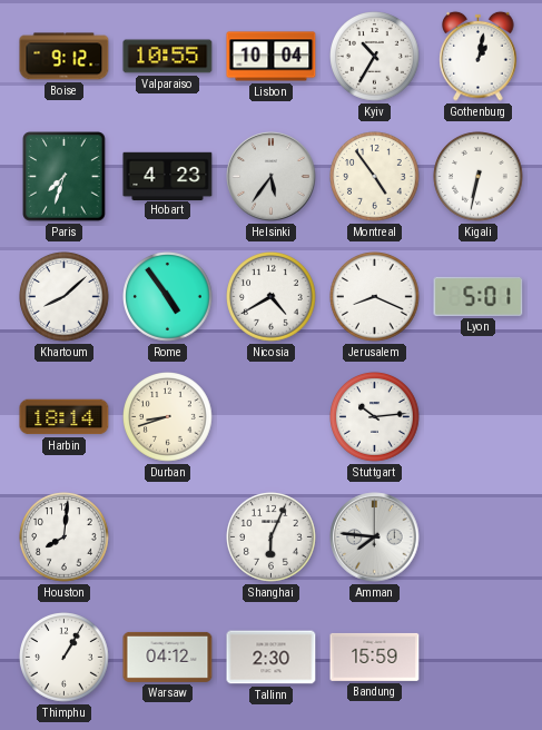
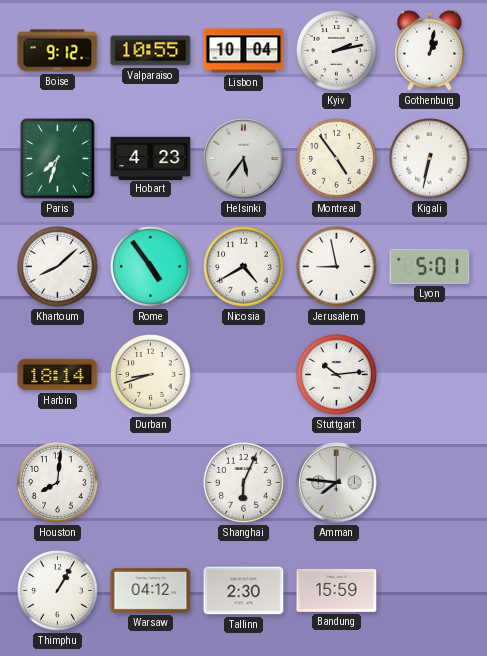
Kyiv: 10:35 -> 2:13 (337, 51)
Jerusalem: 8:19 -> 8:58 (337, 267)
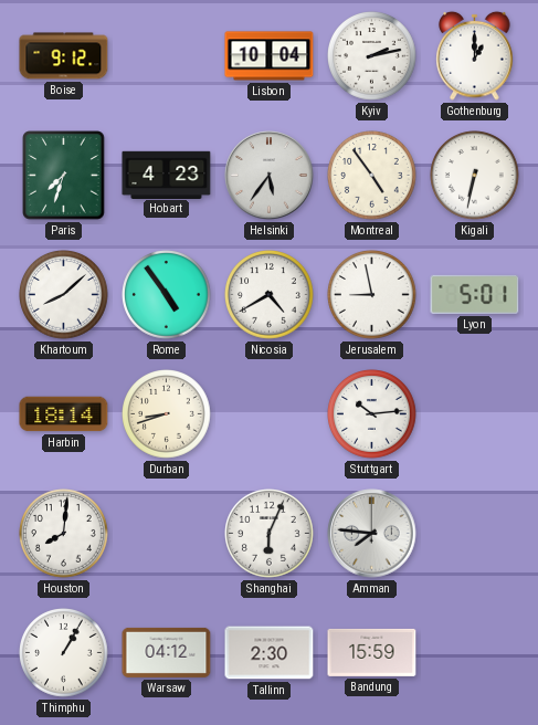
Valparaiso: 10:55 -> none (151, 51)
Gothenburg: 1:02 -> 1:00 (475, 55)
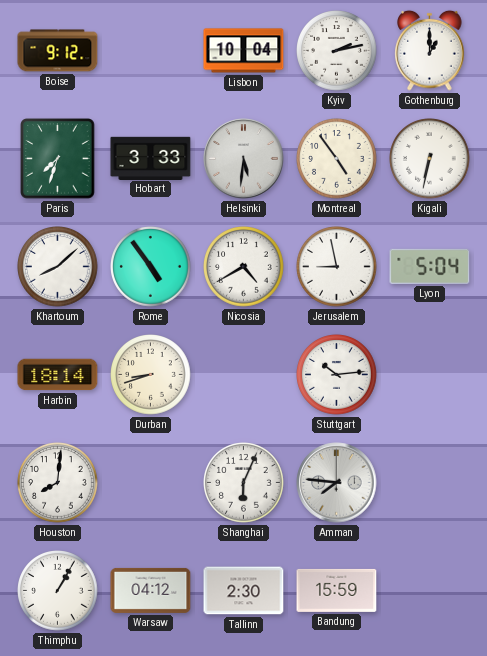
Hobart: 4:23 -> 3:33 (151, 158)
Helsinki: 5:36 -> 5:31 (244, 159)
Lyon: 5:01 -> 5:04 (430, 266)
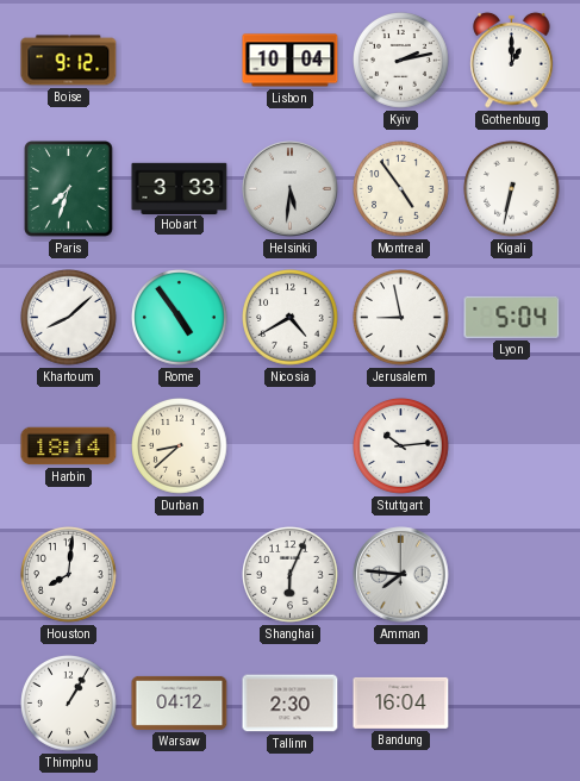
Durban: 8:42 -> 8:38 (180, 446)
Bandung: 15:59 -> 16:04 (401, 702)
